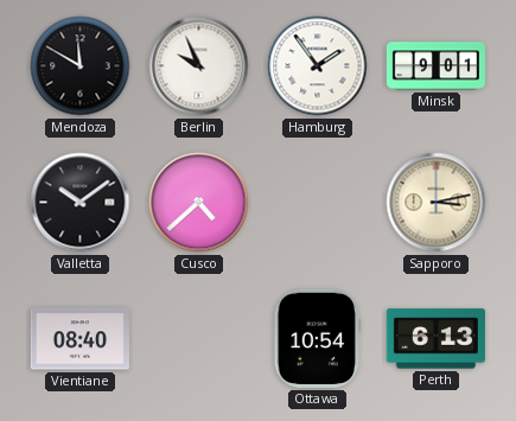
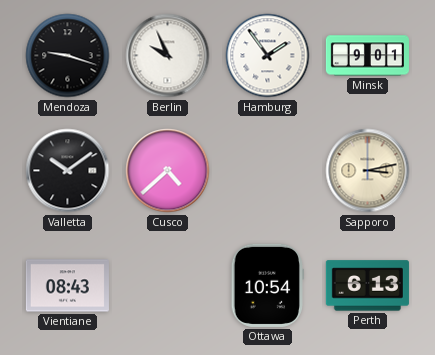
Mendoza: 11:50 -> 9:18 (68, 56)
Vientiane: 08:40 -> 08:43 (67, 286)
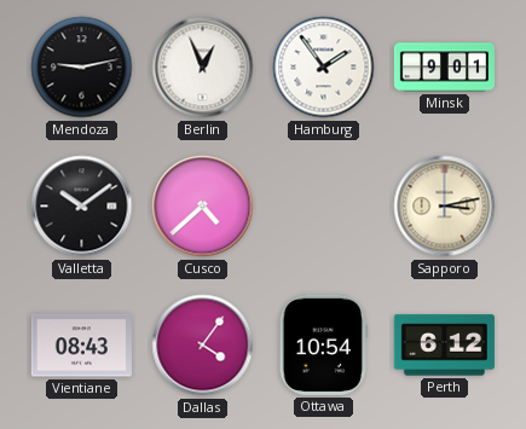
Mendoza: 9:18 -> 9:13 (82, 68)
Berlin: 9:56 -> 12:56 (203, 68)
Dallas: none -> 4:06 (203, 346)
Perth: 6:13 -> 6:12 (444, 346)
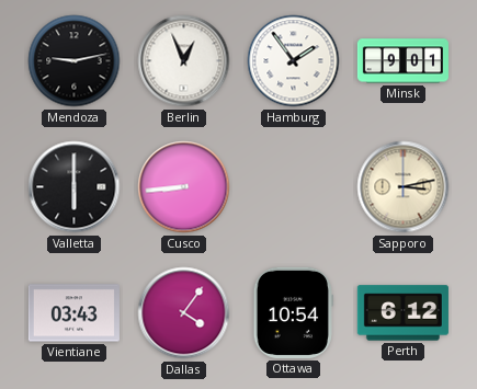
Valletta: 10:09 -> 6:00 (75, 187)
Cusco: 4:38 -> 8:44 (184, 187)
Vientiane: 08:43 -> 03:43 (73, 313)
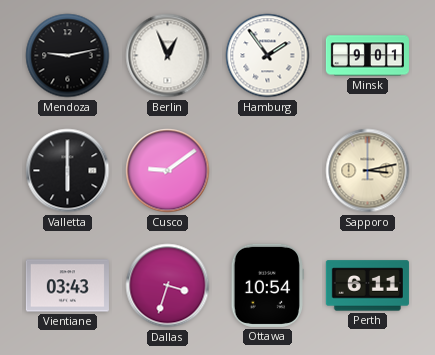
Cusco: 8:44 -> 9:09 (168, 171)
Dallas: 4:06 -> 3:33 (168, 286)
Perth: 6:12 -> 6:11 (367, 286)
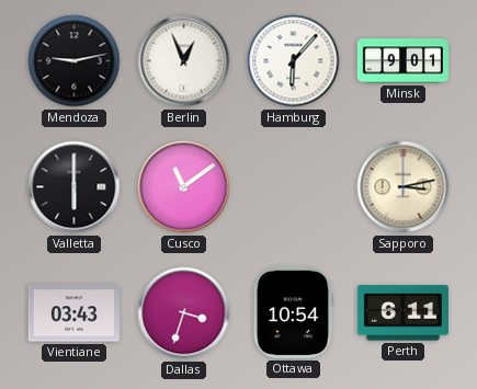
Hamburg: 1:54 -> 6:07 (294, 61)
Cusco: 9:09 -> 11:09 (184, 187)
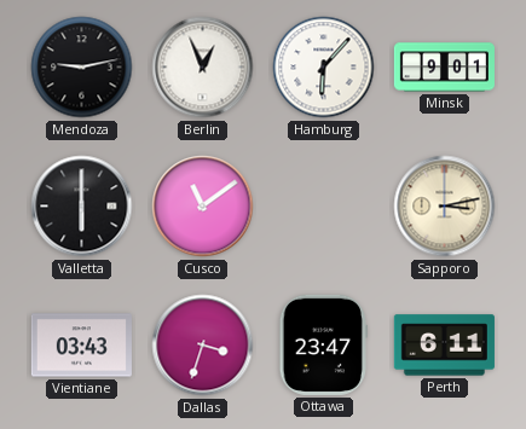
Ottawa: 10:54 -> 23:47 (323, 344)
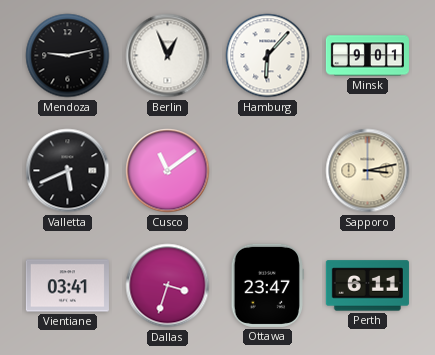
Valletta: 6:00 -> 5:41 (68, 171)
Vientiane: 03:43 -> 03:41 (67, 286)
